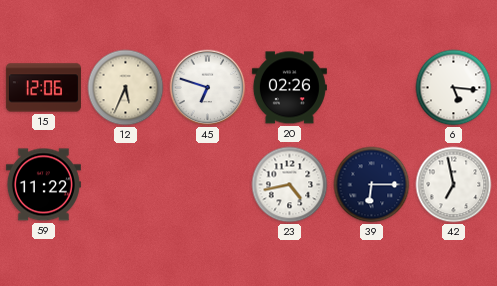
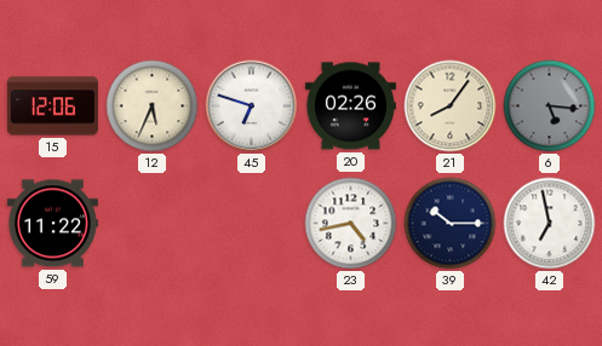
21: none -> 8:06 (451, 106)
6 dial: white -> grey (550, 106)
39: 6:15 -> 10:15 (451, 224)
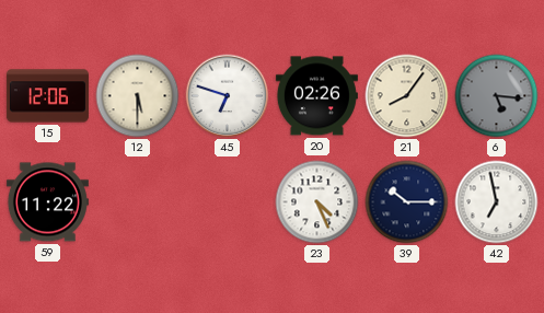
12: 5:34 -> 5:30 (138, 96)
23: 4:43 -> 4:26 (317, 202)
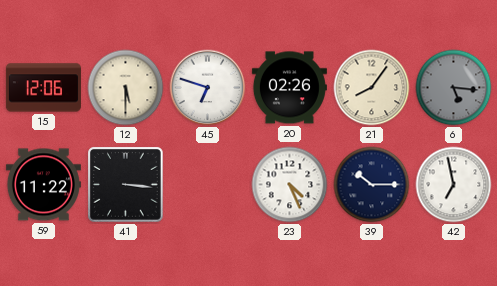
41: none -> 3:16 (126, 185)
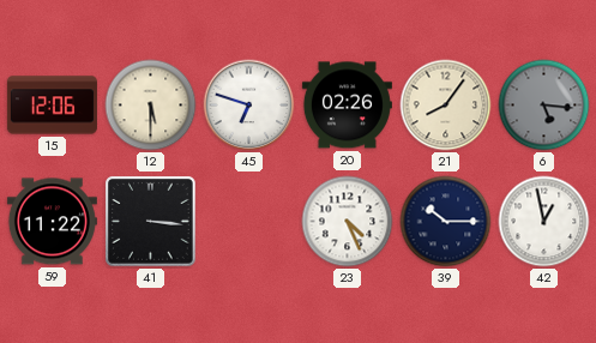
42: 6:58 -> 12:58 (544, 222)
